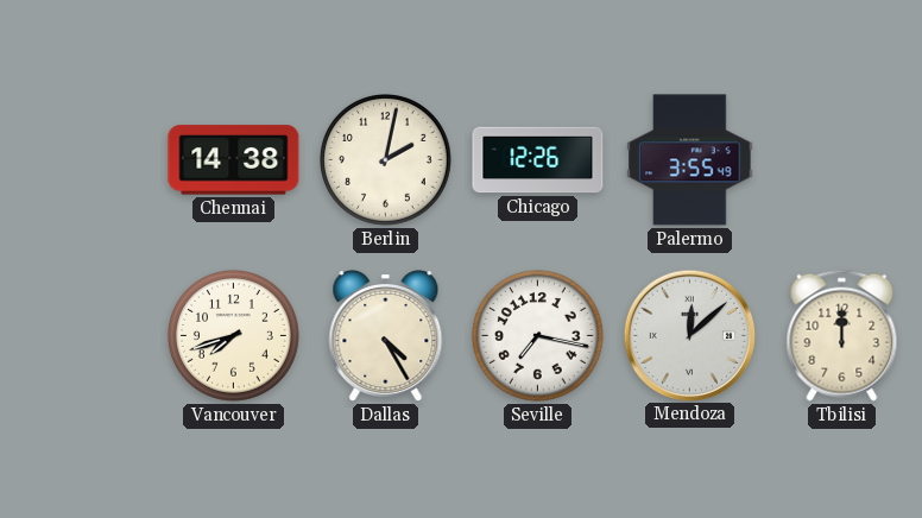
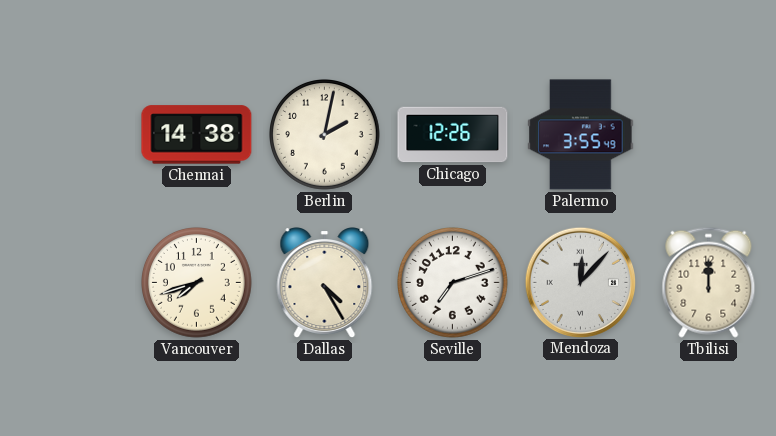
Seville: 7:17 -> 7:12 (453, 283)
Mendoza: 12:08 -> 12:07 (580, 282)
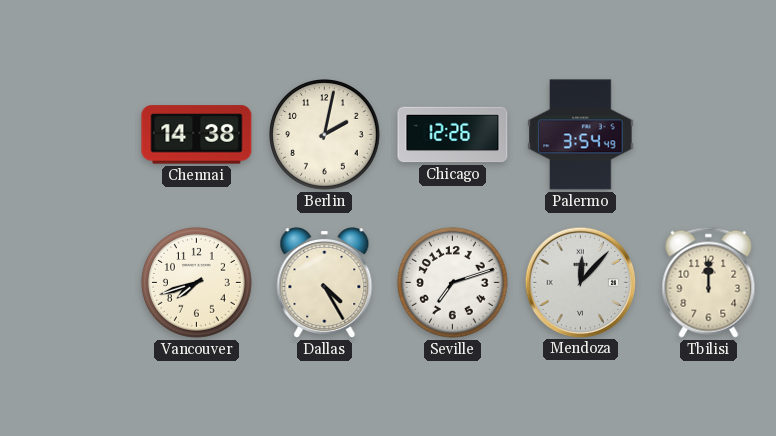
Palermo: 3:55 -> 3:54 (581, 135)
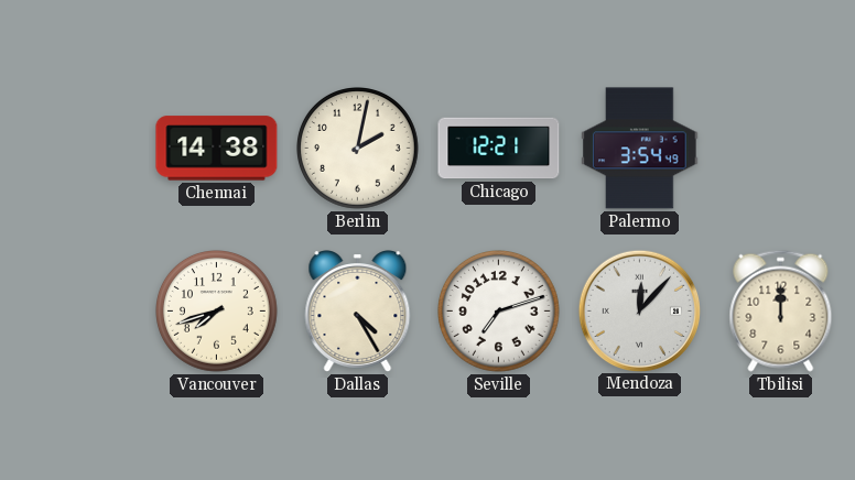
Chicago: 12:26 -> 12:21 (499, 149)
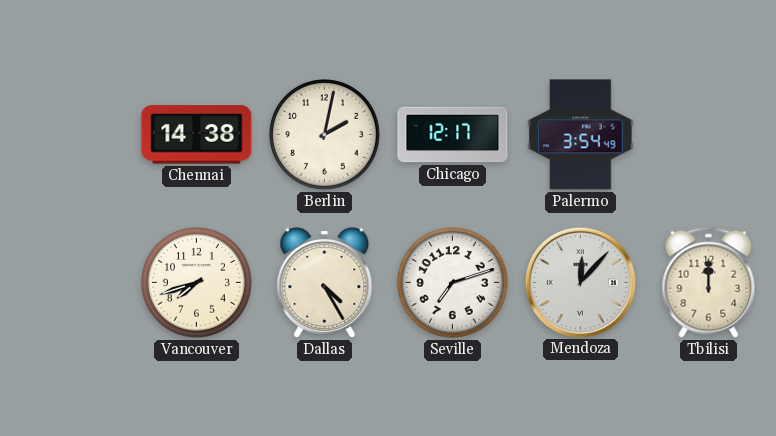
Chicago: 12:21 -> 12:17 (453, 135)
